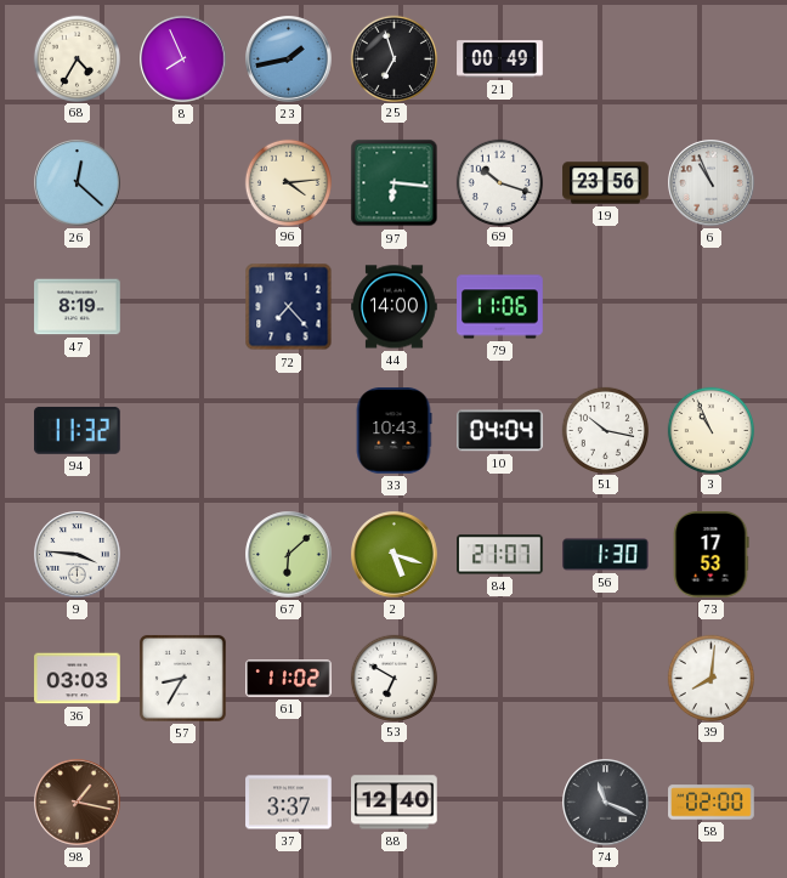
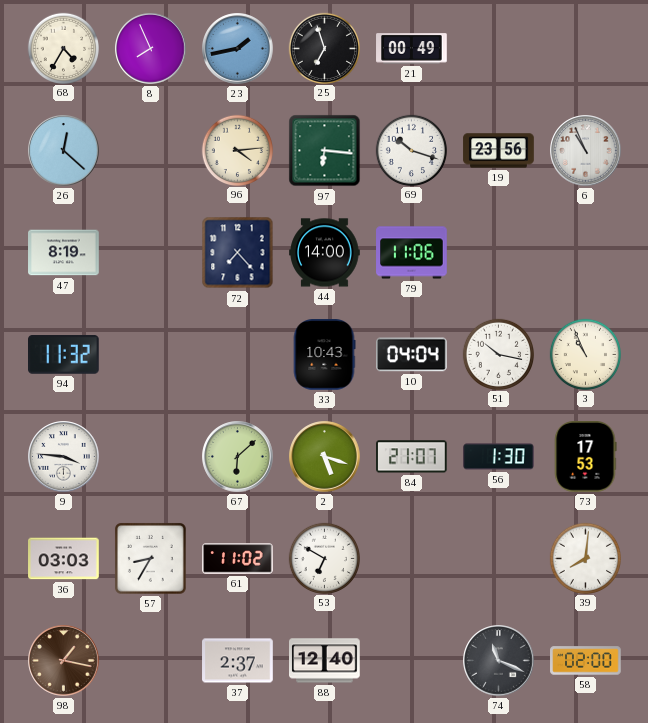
37: 3:37 -> 2:37 (238, 661)
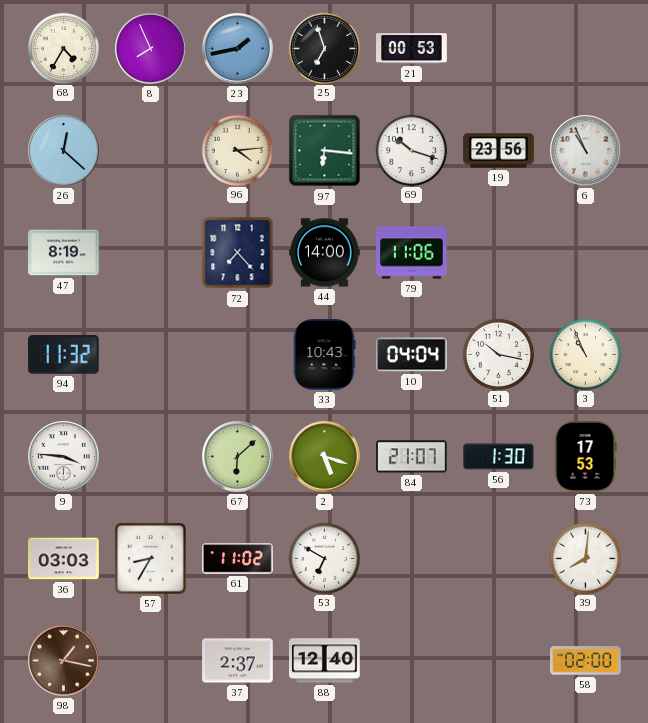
21: 00:49 -> 00:53 (412, 49)
74: 11:19 -> none (499, 661)
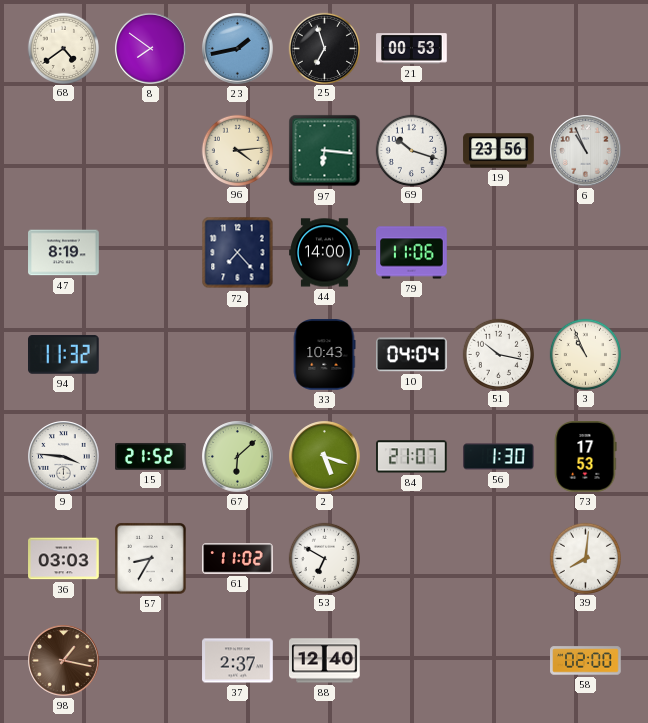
68: 4:35 -> 4:39 (63, 48)
8: 7:56 -> 7:51 (151, 49)
26: 12:22 -> none (64, 151)
15: none -> 21:52 (151, 456)
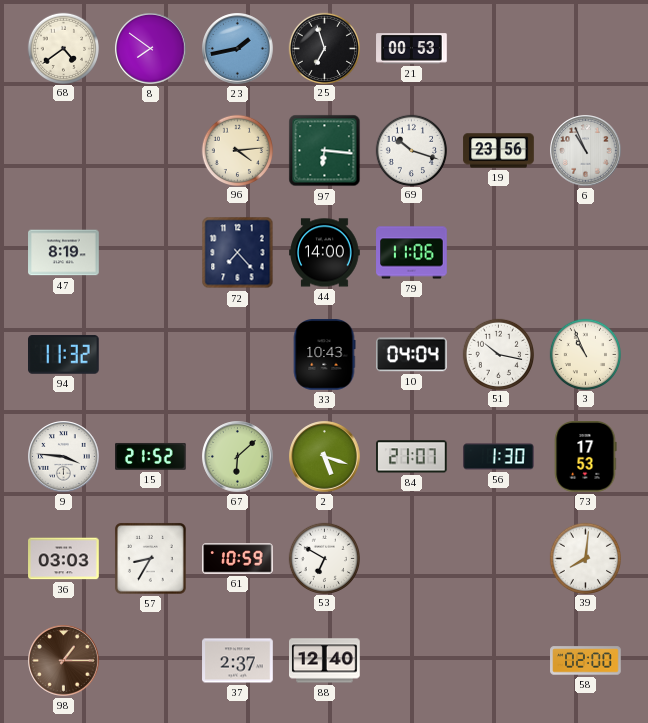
61: 11:02 -> 10:59 (238, 559)
98: 1:17 -> 1:15 (64, 661)
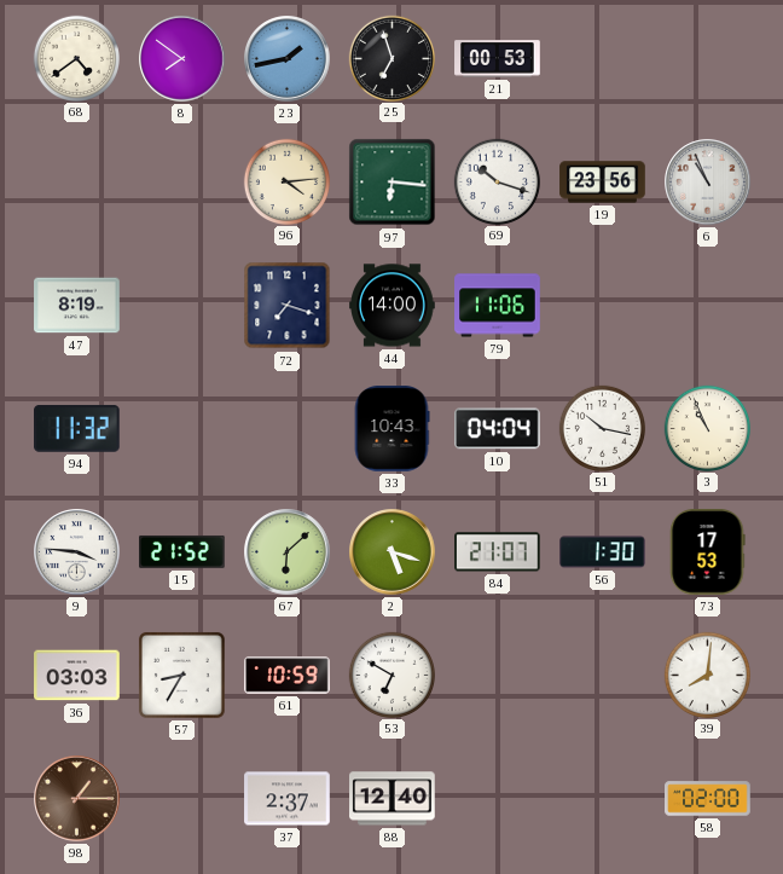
72: 7:23 -> 7:18 (288, 306)
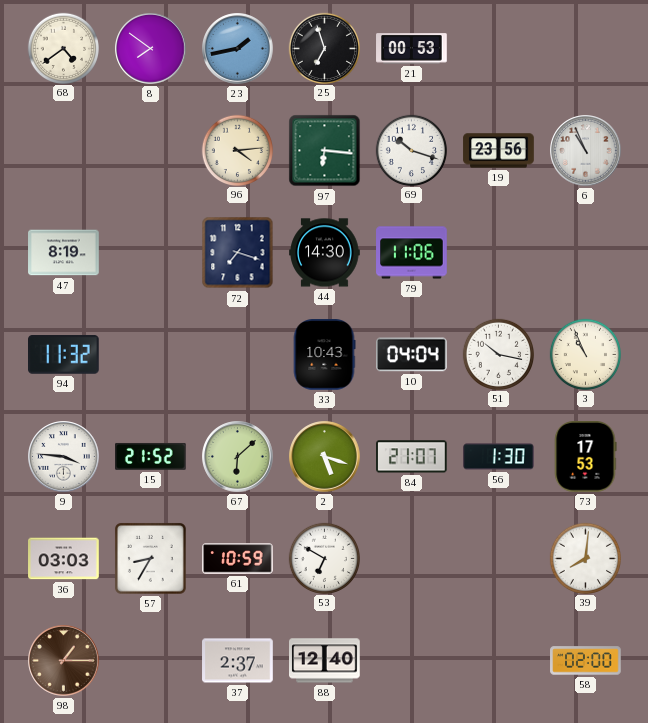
44: 14:00 -> 14:30 (325, 253)
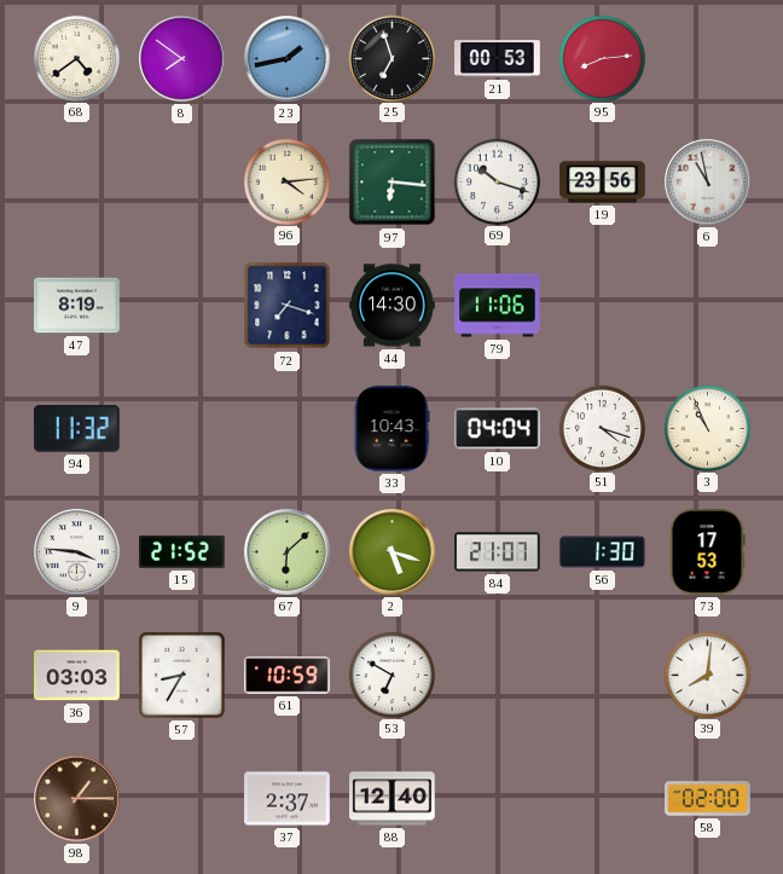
95: none -> 8:14 (602, 58)
6: 10:56 -> 10:58 (708, 183)
51: 10:17 -> 4:18 (602, 428)
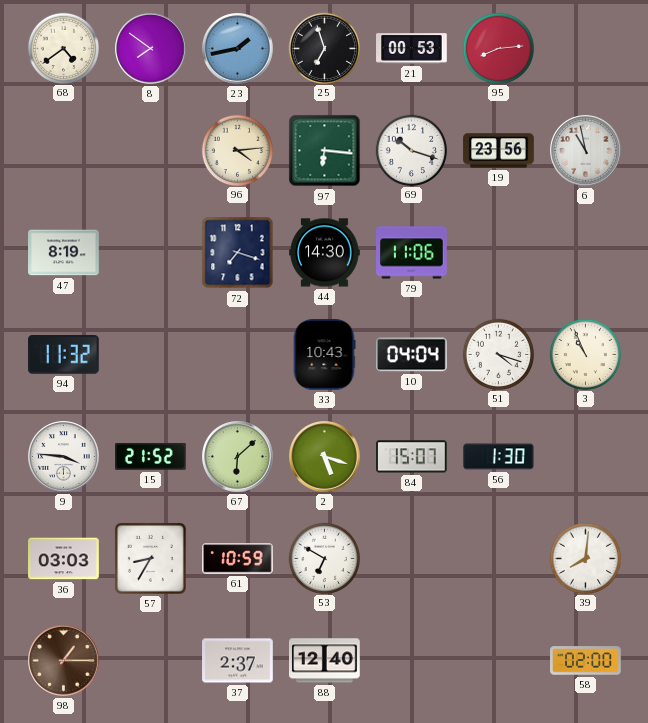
84: 21:07 -> 15:07 (412, 457)
73: 17:53 -> none (708, 552)
